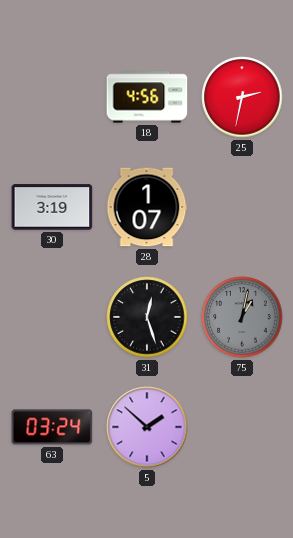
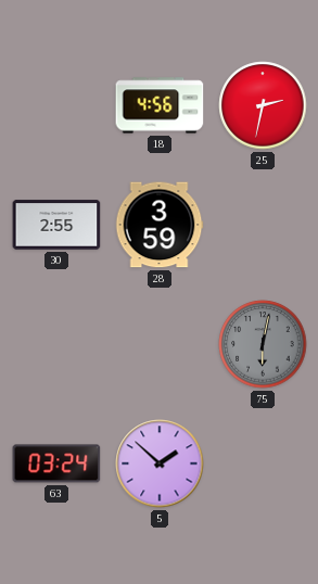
30: 3:19 -> 2:55 (56, 225)
28: 1:07 -> 3:59 (160, 225)
31: 12:27 -> none (147, 317)
75: 1:02 -> 6:02 (263, 344)
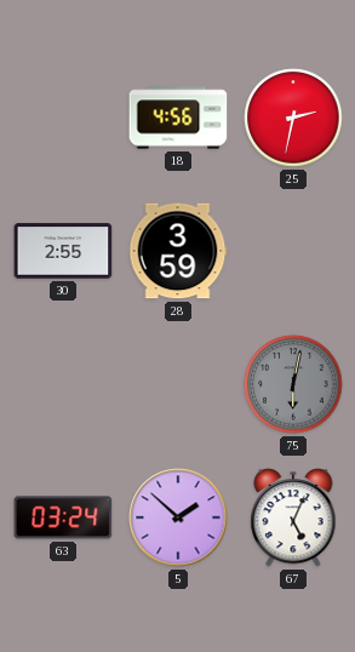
67: none -> 5:04 (293, 517)
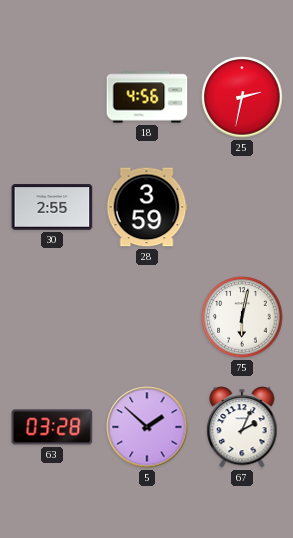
75 dial: grey -> white (242, 317)
63: 03:24 -> 03:28 (52, 427)
67: 5:04 -> 2:04 (242, 427)
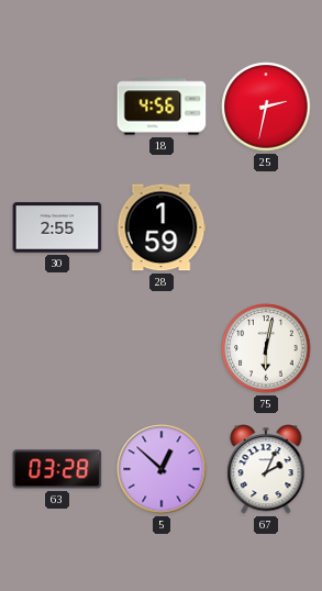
28: 3:59 -> 1:59 (162, 227)
5: 1:52 -> 12:52 (162, 469)
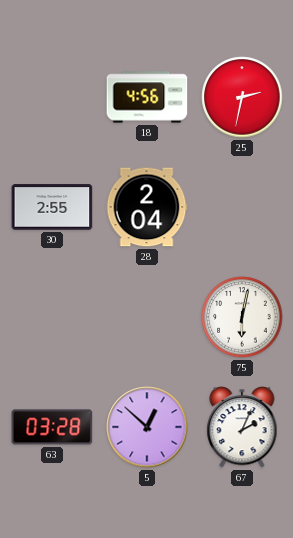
28: 1:59 -> 2:04 (147, 207)
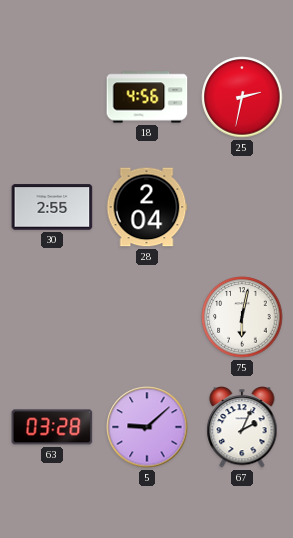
5: 12:52 -> 9:08 (147, 427)
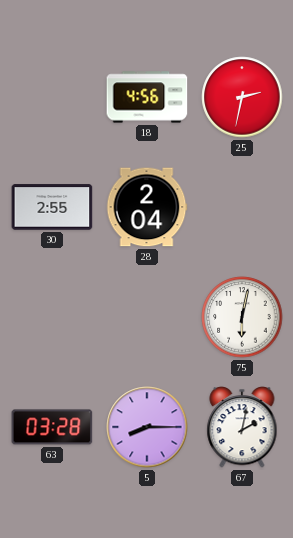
5: 9:08 -> 8:15 (147, 427)
67: 2:04 -> 2:02 (242, 427)
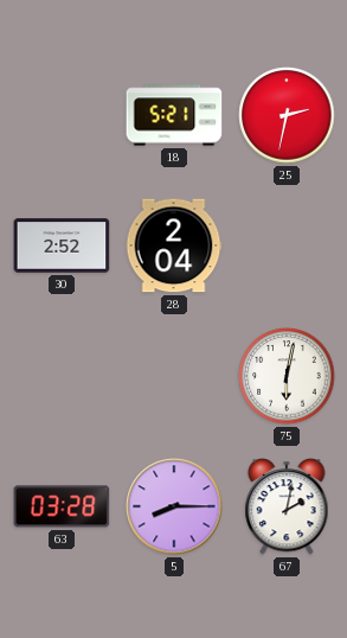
18: 4:56 -> 5:21 (174, 115)
30: 2:55 -> 2:52 (62, 245)
